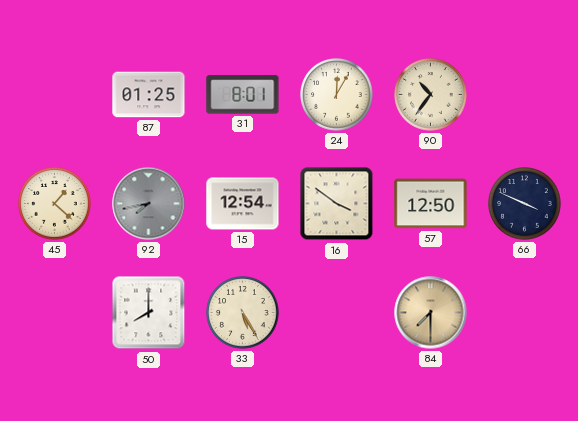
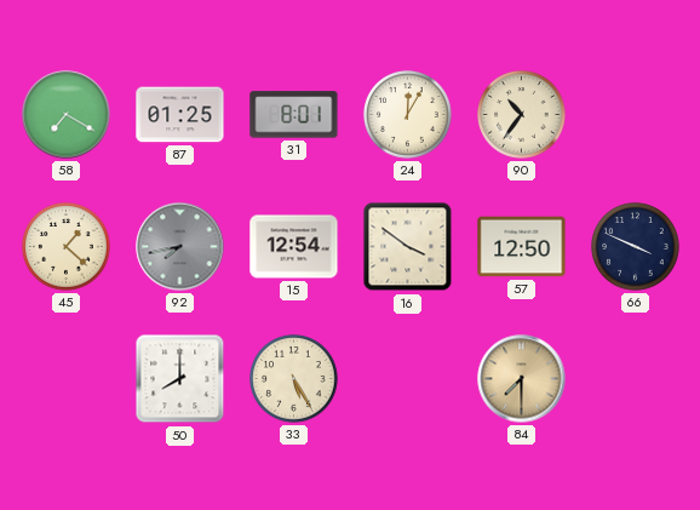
58: none -> 7:20 (67, 115)
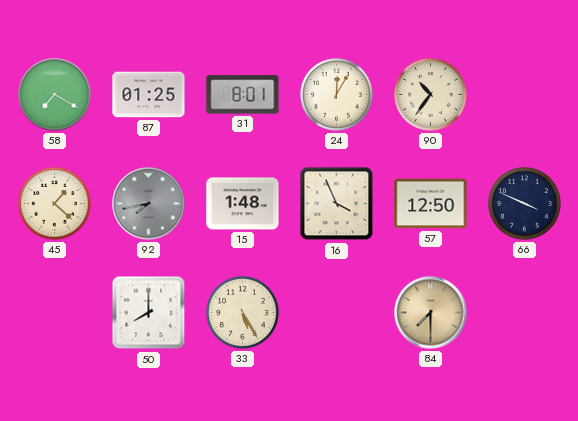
15: 12:54 -> 1:48 (243, 204)
16: 3:51 -> 3:56 (337, 204)
